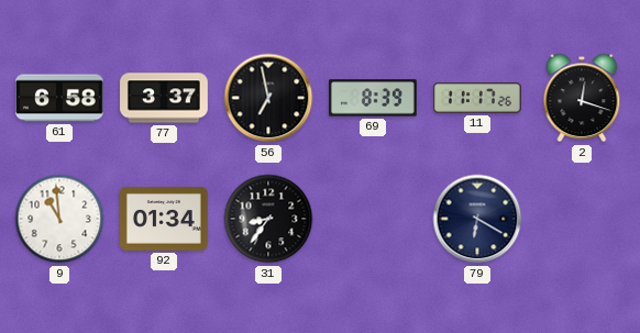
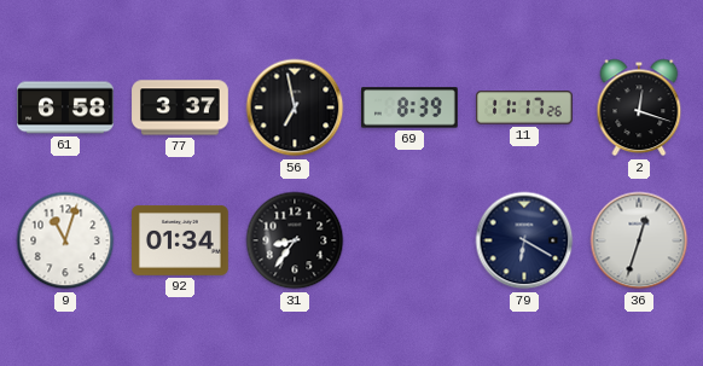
9: 10:59 -> 11:03 (65, 240)
36: none -> 12:33 (639, 240)
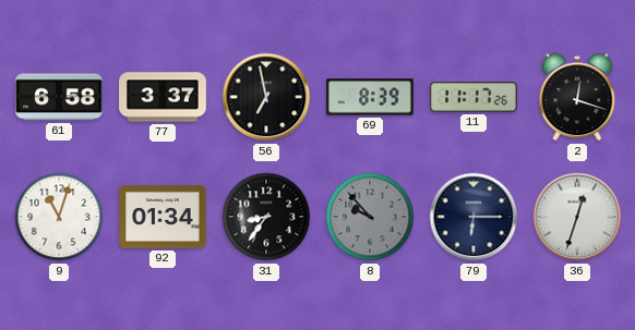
8: none -> 9:53 (370, 217)
79: 6:20 -> 6:15 (474, 217)
